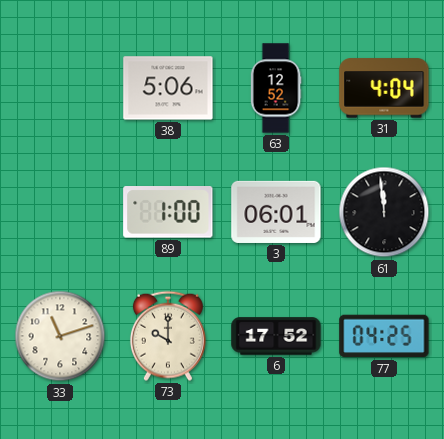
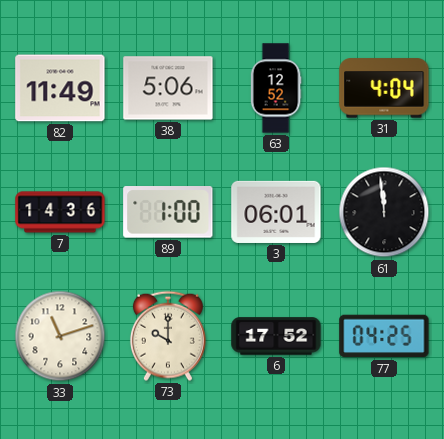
82: none -> 11:49 (60, 88)
7: none -> 14:36 (60, 212)
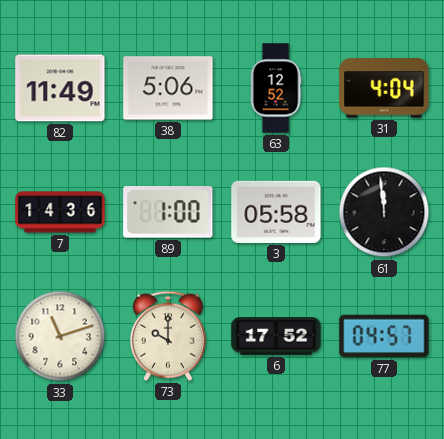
3: 06:01 -> 05:58 (276, 212)
77: 04:25 -> 04:57 (384, 336)
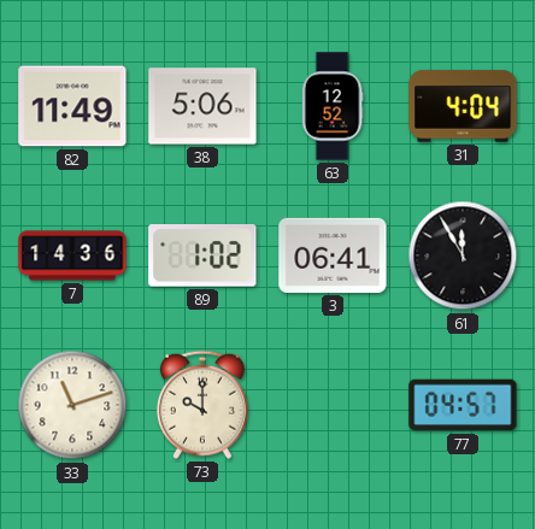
89: 1:00 -> 1:02 (202, 257)
3: 05:58 -> 06:41 (333, 255)
61: 11:59 -> 11:55 (463, 255)
6: 17:52 -> none (276, 336)
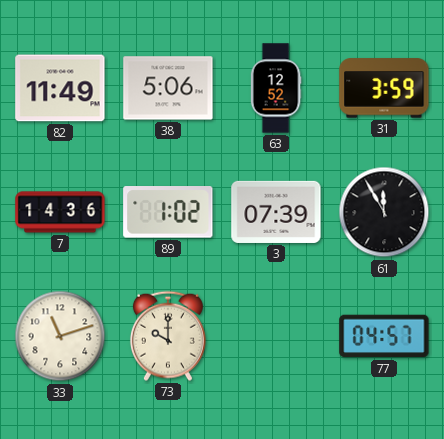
31: 4:04 -> 3:59 (384, 88)
3: 06:41 -> 07:39 (276, 212)
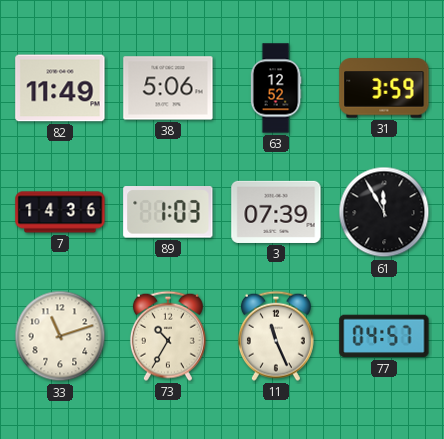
89: 1:02 -> 1:03 (168, 213)
73: 10:00 -> 10:35 (168, 336)
11: none -> 11:26 (276, 336)
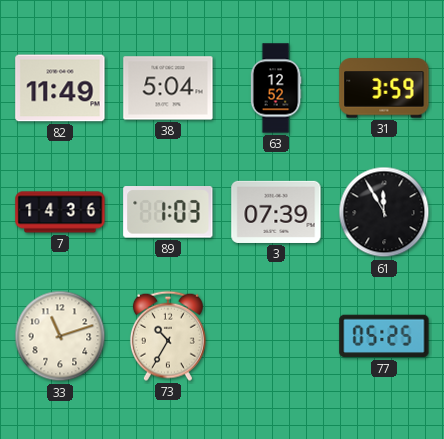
38: 5:06 -> 5:04 (168, 88)
11: 11:26 -> none (276, 336)
77: 04:57 -> 05:25 (384, 336)
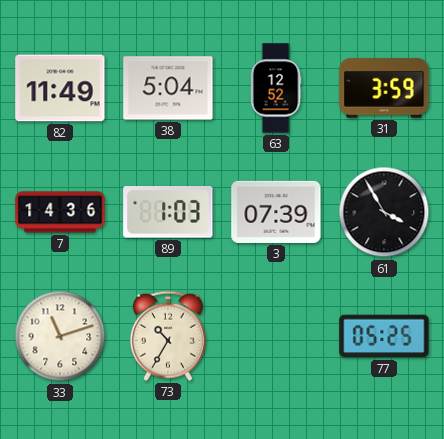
61: 11:55 -> 3:55 (384, 212)
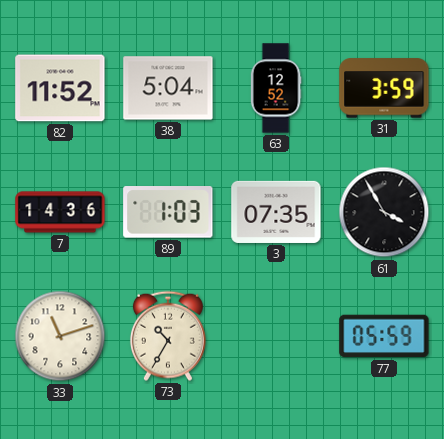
82: 11:49 -> 11:52 (60, 88)
3: 07:39 -> 07:35 (276, 212)
77: 05:25 -> 05:59 (384, 336)
